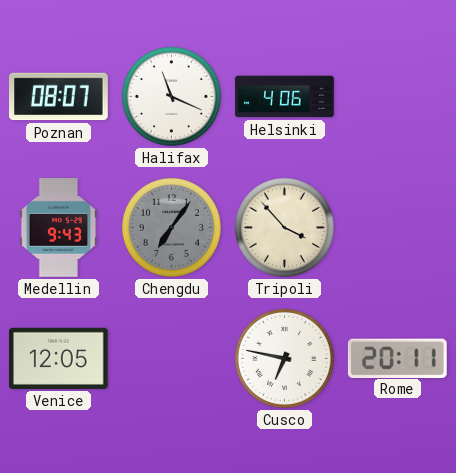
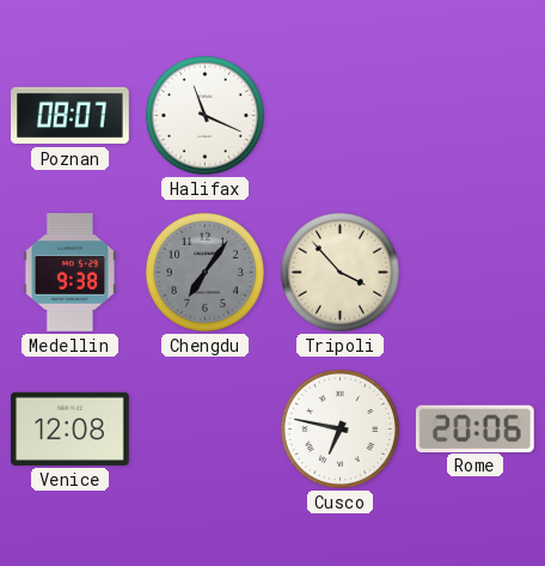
Helsinki: 4:06 -> none (285, 97)
Medellin: 9:43 -> 9:38 (71, 273)
Venice: 12:05 -> 12:08 (71, 428)
Rome: 20:11 -> 20:06 (474, 428)
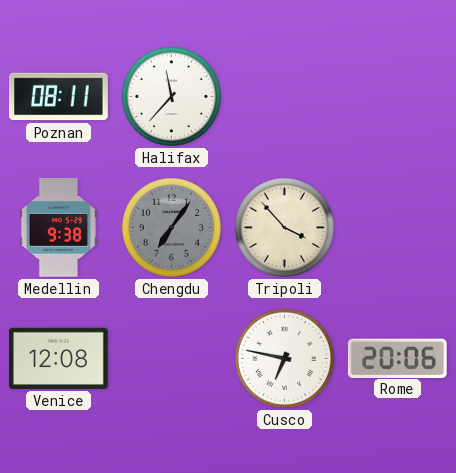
Poznan: 08:07 -> 08:11 (59, 97)
Halifax: 11:19 -> 11:37 (171, 96)
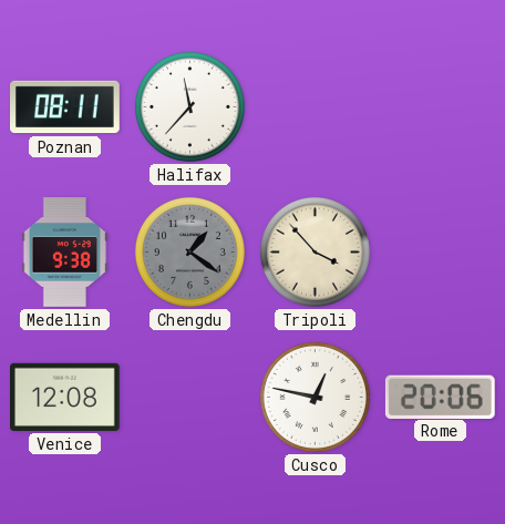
Chengdu: 7:06 -> 1:21 (189, 251)
Cusco: 6:47 -> 12:47 (315, 397)
